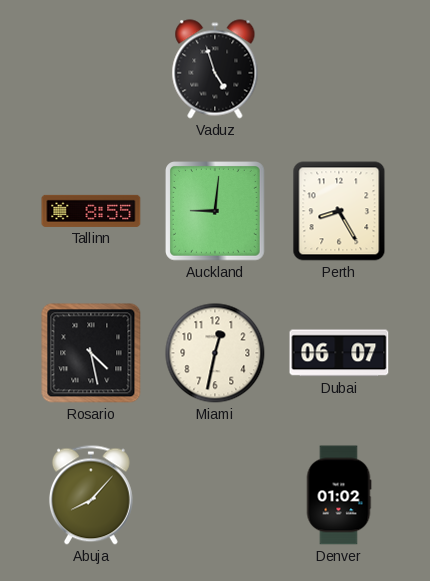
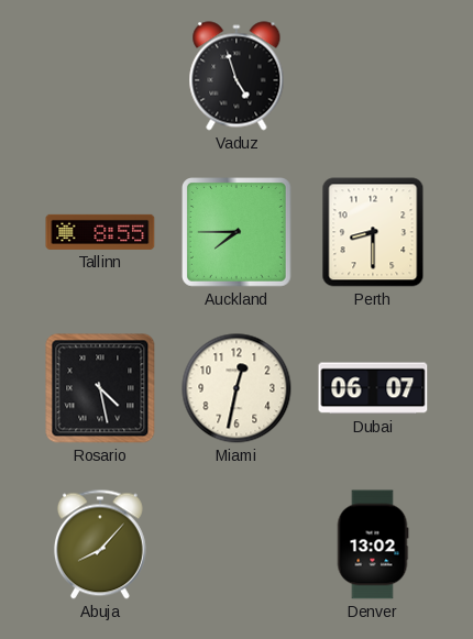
Auckland: 9:01 -> 7:45 (238, 233)
Perth: 8:25 -> 8:30 (373, 232)
Denver: 01:02 -> 13:02 (373, 544)
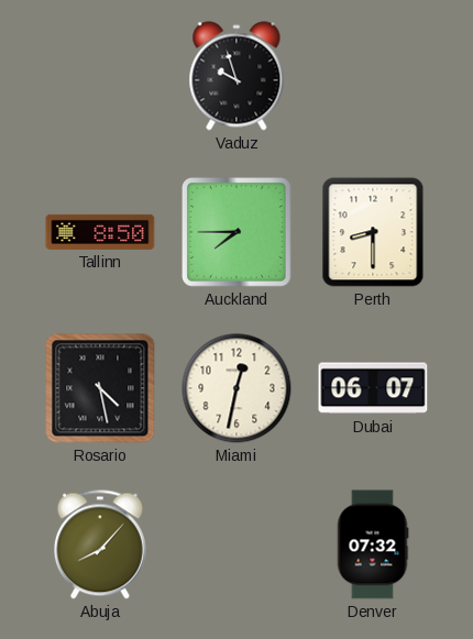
Vaduz: 4:57 -> 9:57 (237, 76)
Tallinn: 8:55 -> 8:50 (100, 232)
Denver: 13:02 -> 07:32 (373, 544)
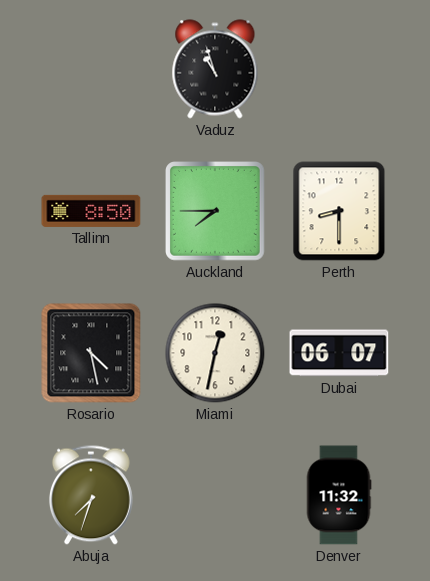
Vaduz: 9:57 -> 10:57 (215, 69)
Abuja: 8:07 -> 7:33 (91, 495)
Denver: 07:32 -> 11:32 (339, 495)
